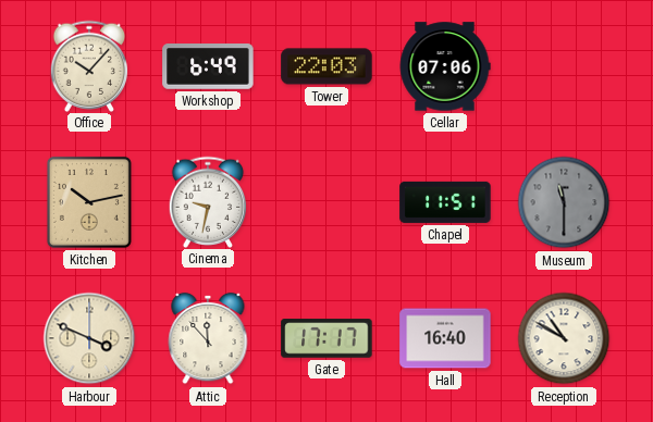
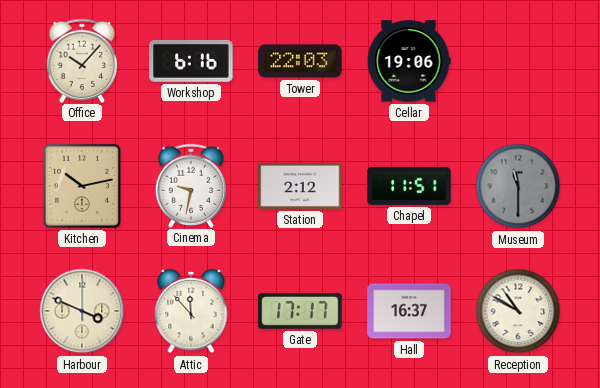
Workshop: 6:49 -> 6:16 (191, 62)
Cellar: 07:06 -> 19:06 (409, 61)
Station: none -> 2:12 (300, 186)
Hall: 16:40 -> 16:37 (409, 311)
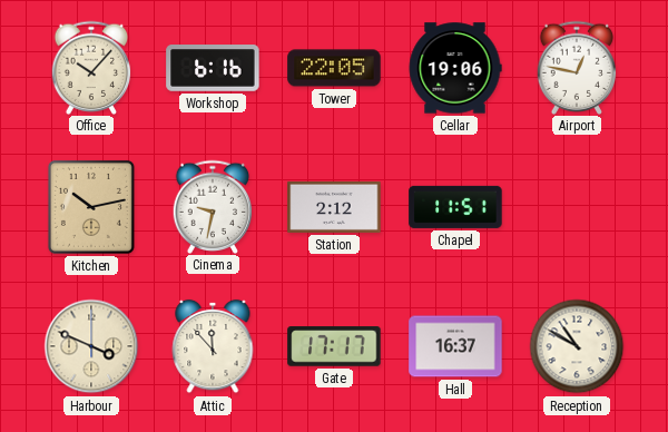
Tower: 22:03 -> 22:05 (334, 68)
Airport: none -> 12:47 (577, 67)
Museum: 11:30 -> none (518, 186)
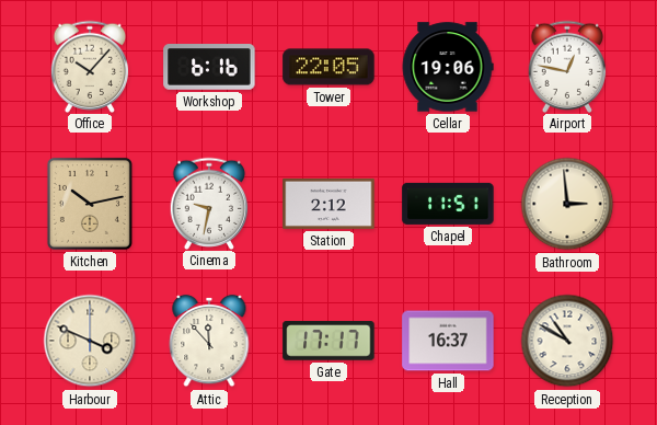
Bathroom: none -> 2:59 (567, 204)
